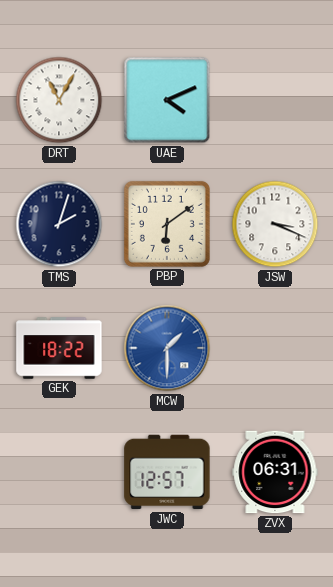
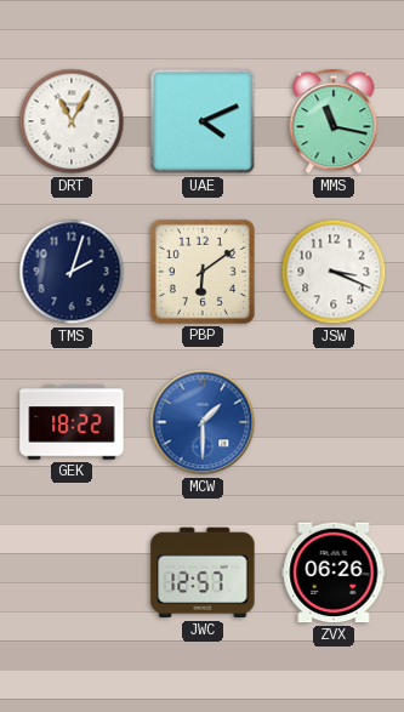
MMS: none -> 11:17 (334, 121)
ZVX: 06:31 -> 06:26 (334, 573)
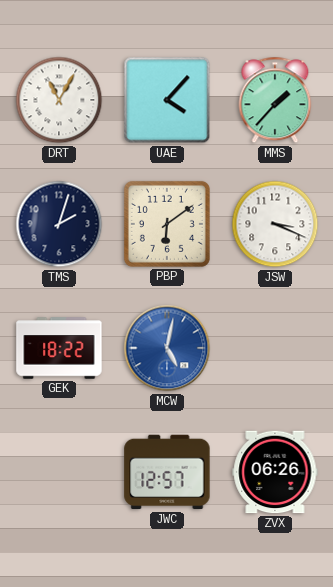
UAE: 4:11 -> 4:07 (167, 100)
MMS: 11:17 -> 1:37 (275, 100)
MCW: 1:30 -> 5:02 (167, 348)
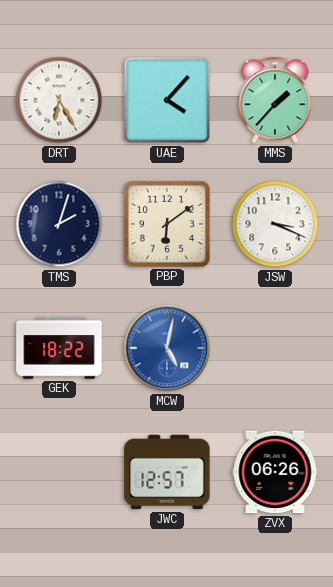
DRT: 11:05 -> 6:25 (59, 100)
